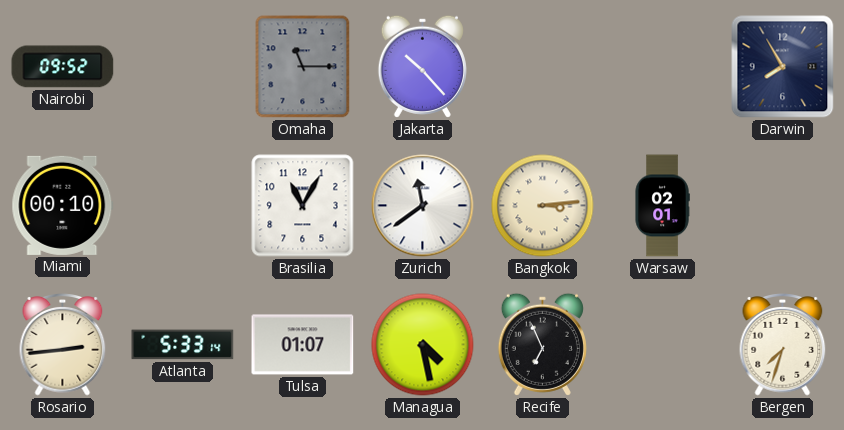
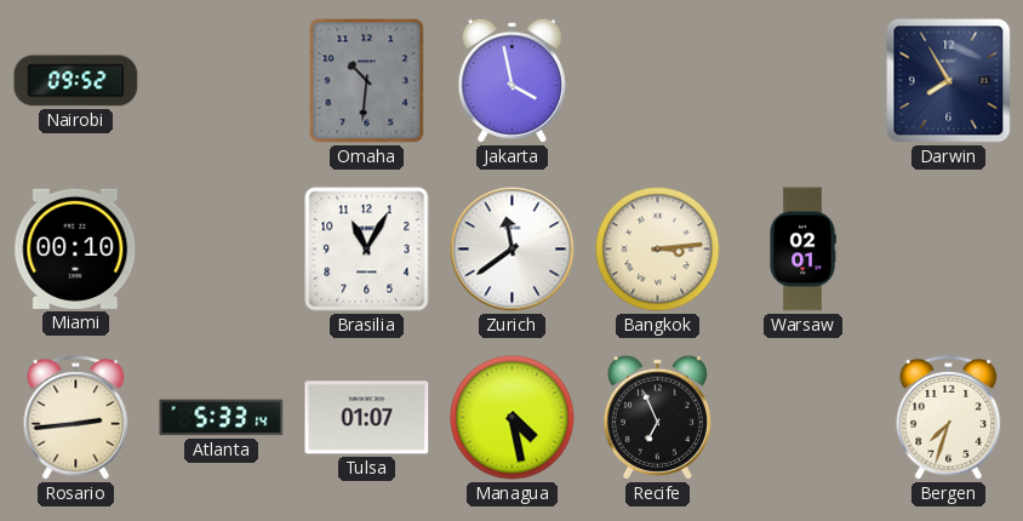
Omaha: 11:15 -> 10:31 (367, 81)
Jakarta: 10:23 -> 3:58 (511, 80)
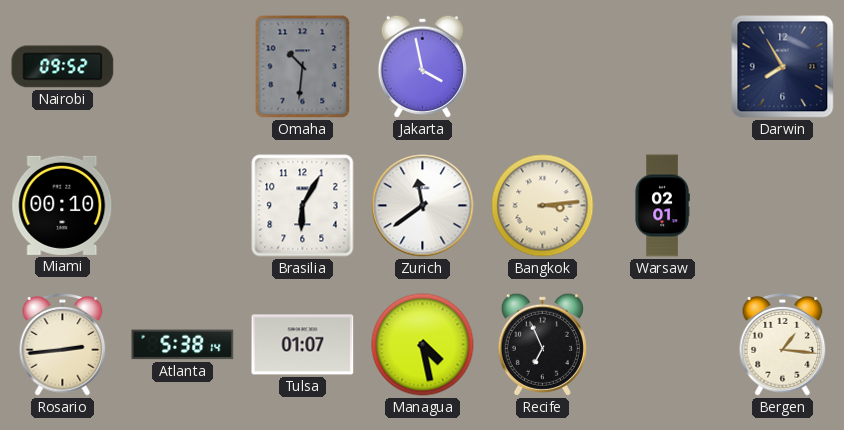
Brasilia: 11:05 -> 6:05 (303, 206)
Atlanta: 5:33 -> 5:38 (183, 345)
Bergen: 7:33 -> 1:16 (783, 345)
